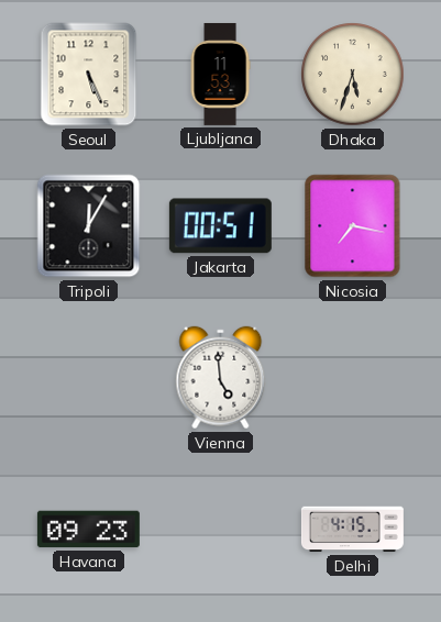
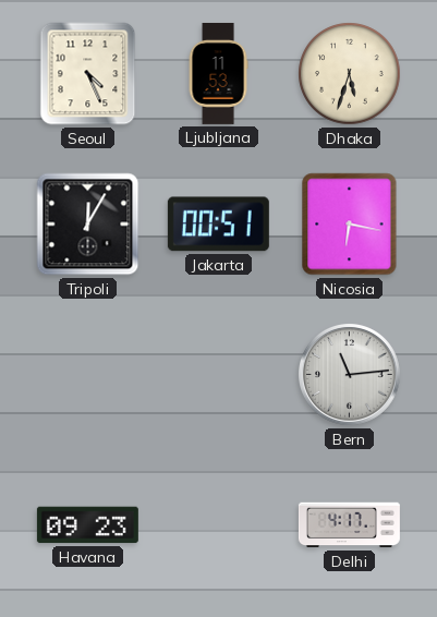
Seoul: 5:26 -> 4:26 (88, 74)
Nicosia: 7:17 -> 6:17 (350, 225)
Vienna: 4:59 -> none (221, 378)
Bern: none -> 11:14 (350, 375)
Delhi: 4:15 -> 4:17 (349, 525)
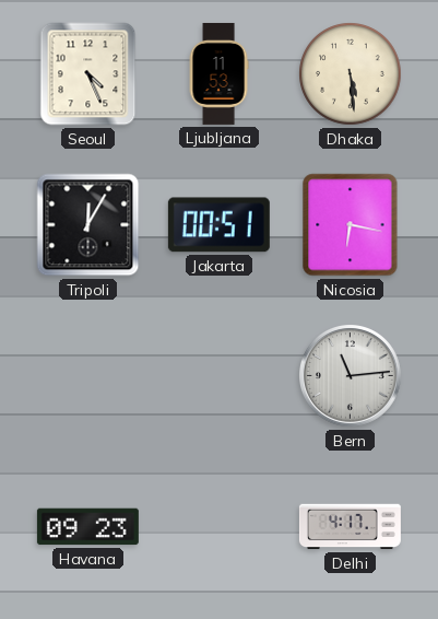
Dhaka: 5:33 -> 5:29 (351, 74)
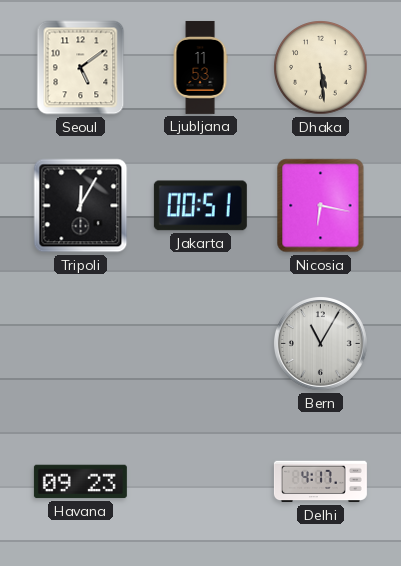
Seoul: 4:26 -> 5:09 (81, 68)
Bern: 11:14 -> 11:05 (321, 344)
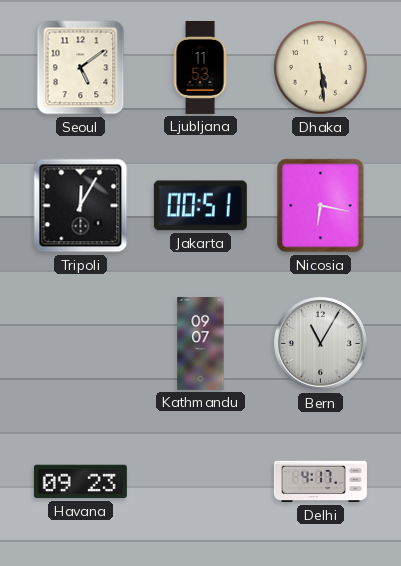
Kathmandu: none -> 09:07 (201, 343)
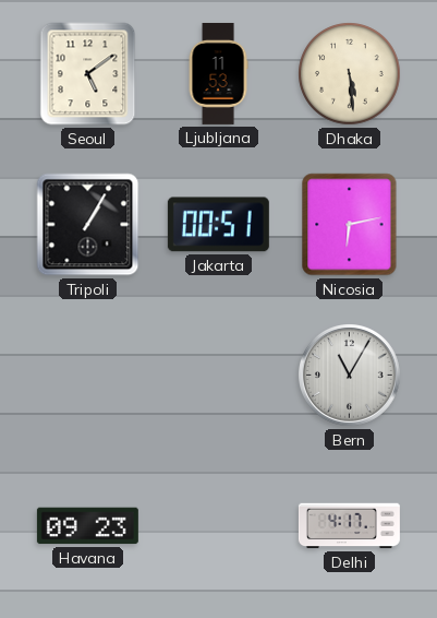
Tripoli: 12:05 -> 1:05 (88, 225)
Nicosia: 6:17 -> 6:13 (350, 225)
Kathmandu: 09:07 -> none (201, 343)
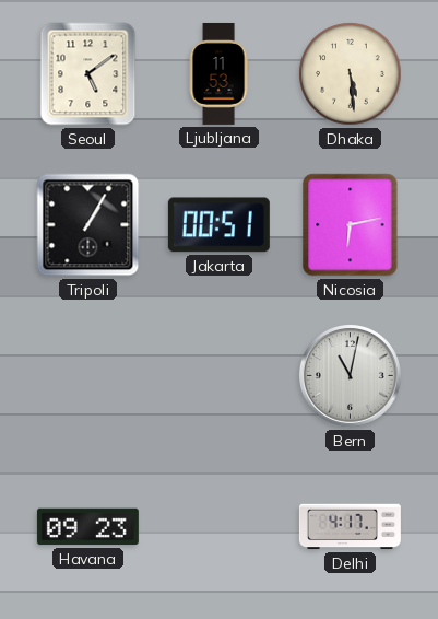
Bern: 11:05 -> 11:02 (351, 376)
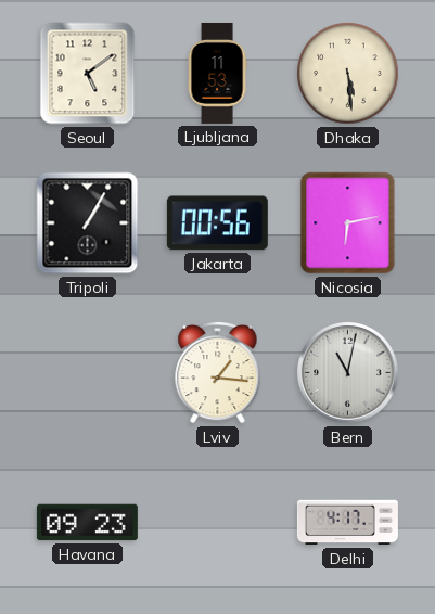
Jakarta: 00:51 -> 00:56 (217, 223)
Lviv: none -> 1:16 (218, 372)
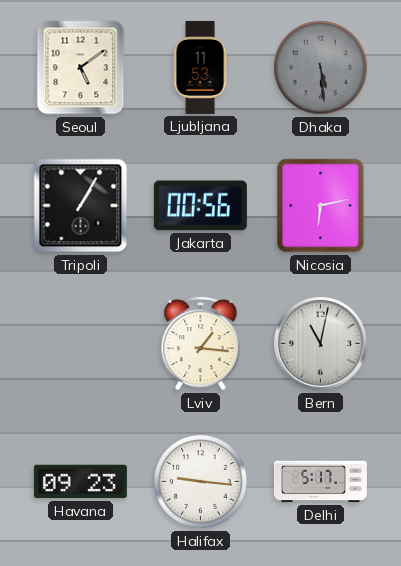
Dhaka dial: cream -> grey (321, 68)
Halifax: none -> 9:16 (201, 482)
Delhi: 4:17 -> 5:17 (320, 482)
